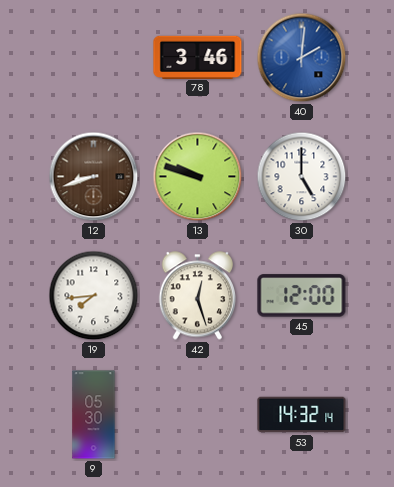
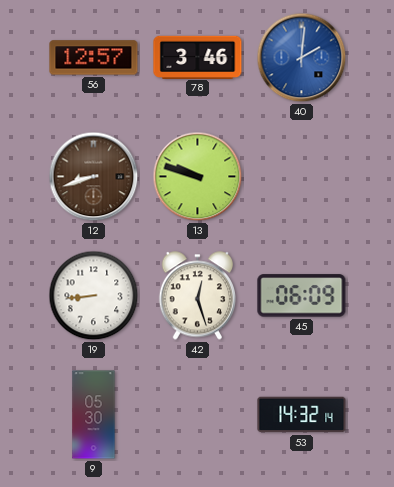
56: none -> 12:57 (94, 58)
30: 5:00 -> none (302, 177)
19: 7:44 -> 8:44 (94, 296)
45: 12:00 -> 06:09 (302, 296)
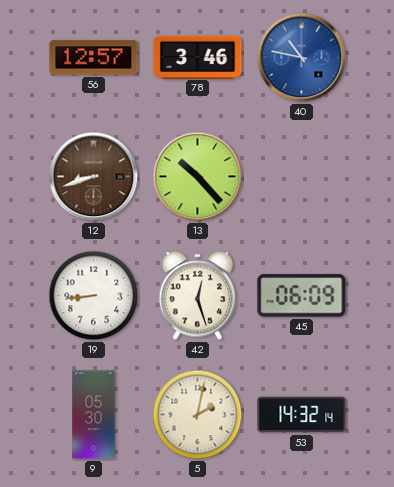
40: 2:01 -> 10:47 (302, 58)
13: 9:48 -> 10:23 (198, 177)
5: none -> 2:02 (198, 415)
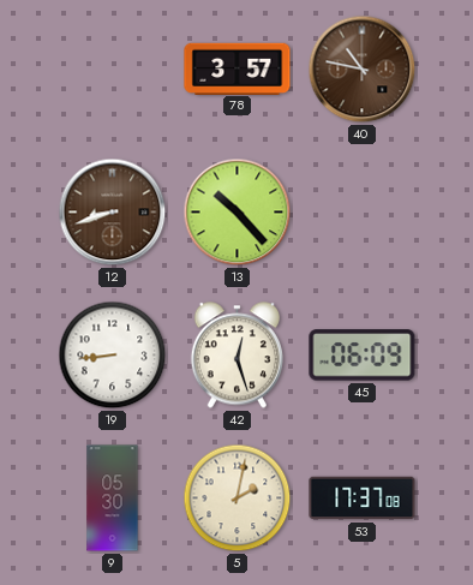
56: 12:57 -> none (94, 58)
78: 3:46 -> 3:57 (238, 68)
40 dial: blue -> brown (363, 70)
53: 14:32 -> 17:37 (363, 499)
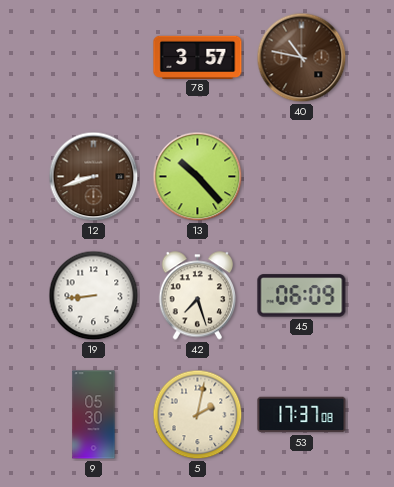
42: 12:27 -> 7:27 (197, 296)
